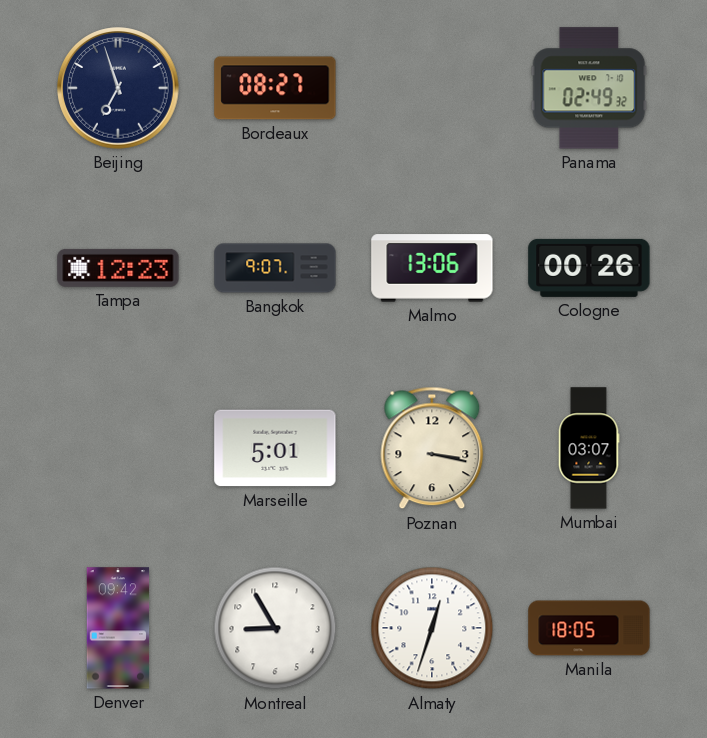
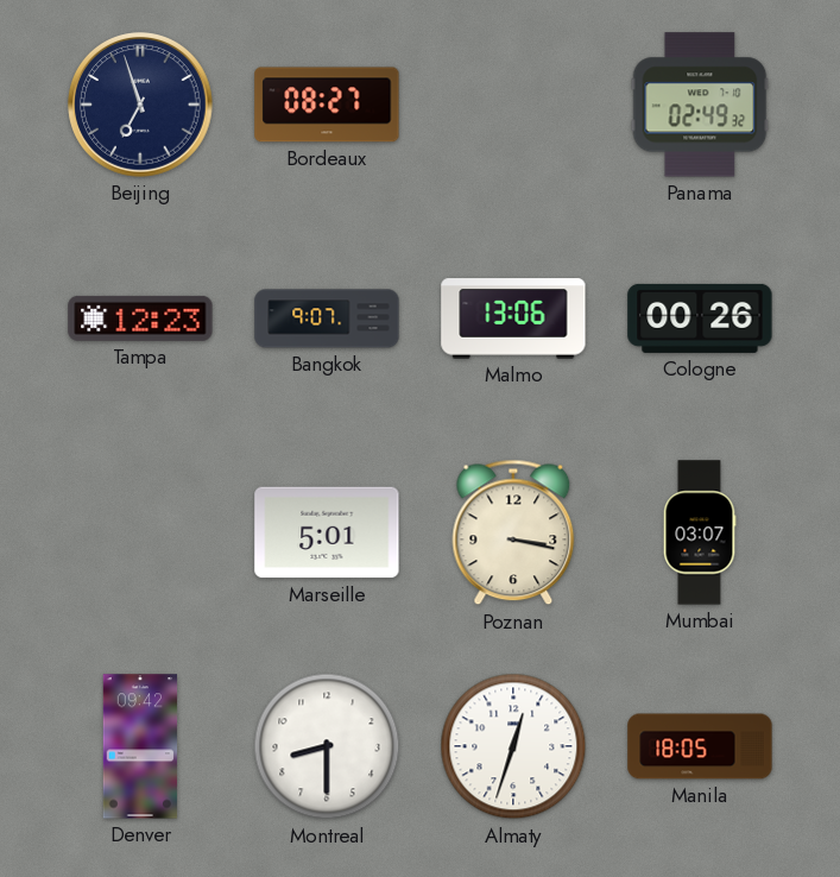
Montreal: 8:55 -> 8:30 (327, 746)
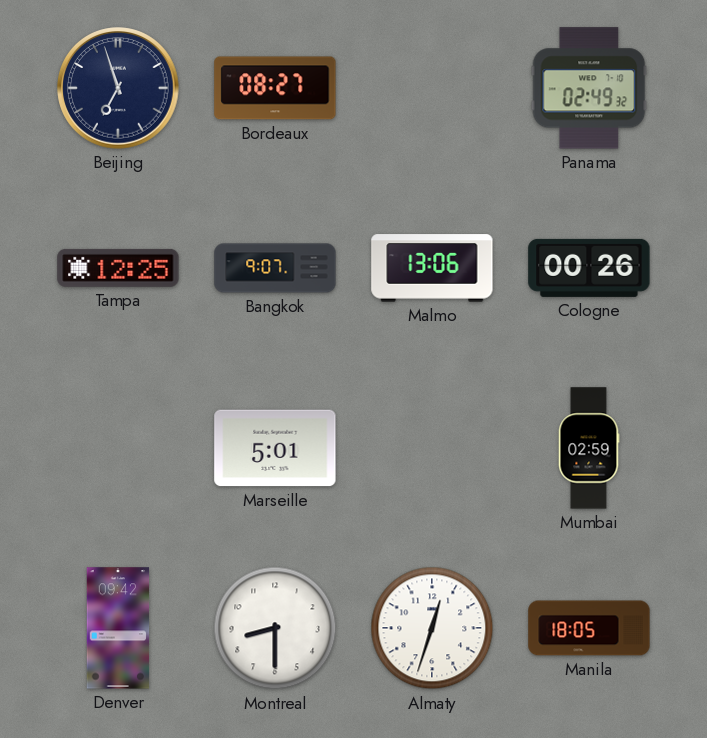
Tampa: 12:23 -> 12:25 (118, 268)
Poznan: 3:17 -> none (513, 532)
Mumbai: 03:07 -> 02:59 (589, 448)
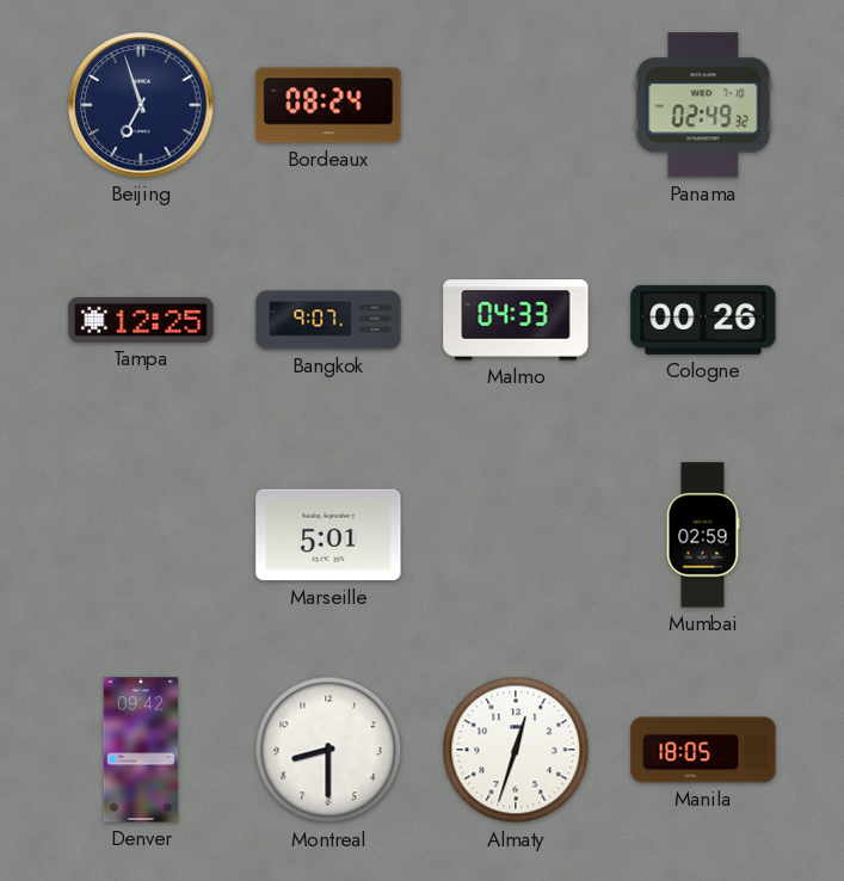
Bordeaux: 08:27 -> 08:24 (328, 105)
Malmo: 13:06 -> 04:33 (516, 320)
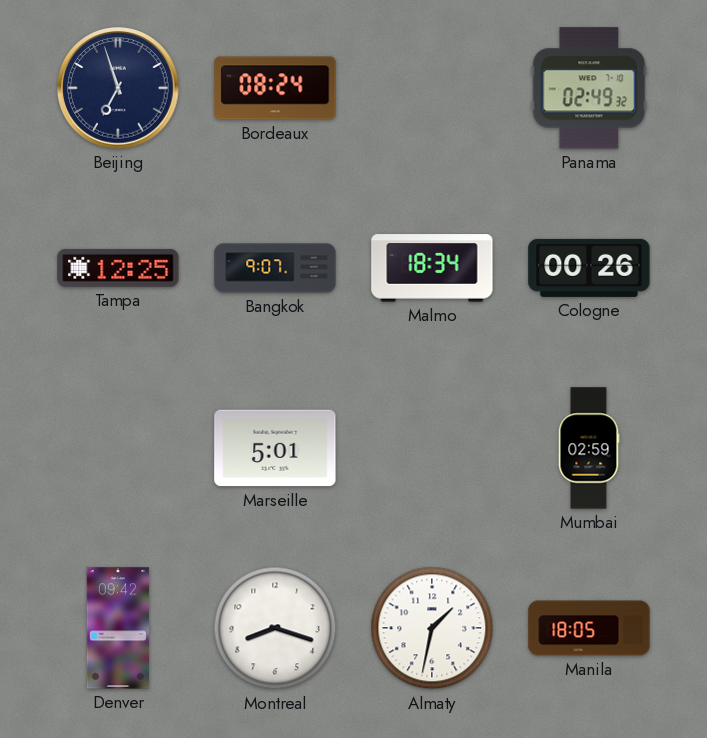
Malmo: 04:33 -> 18:34 (432, 268)
Montreal: 8:30 -> 8:18 (275, 628)
Almaty: 12:33 -> 1:32 (432, 628)
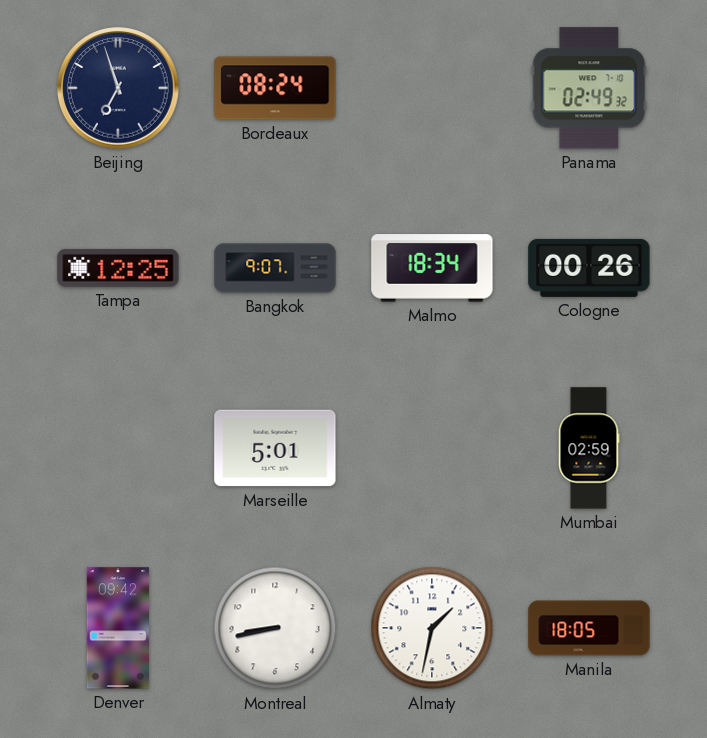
Montreal: 8:18 -> 8:43 (275, 628)
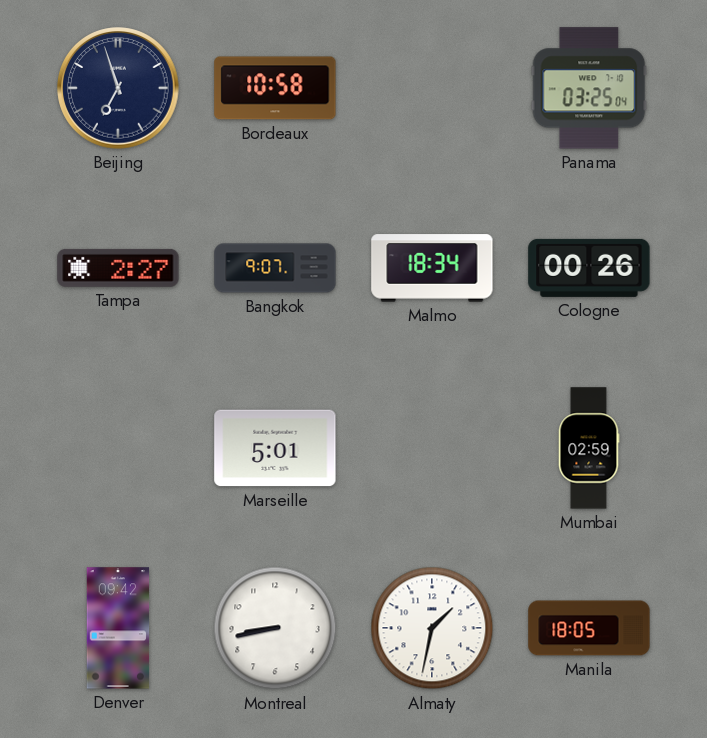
Bordeaux: 08:24 -> 10:58 (275, 88)
Panama: 02:49 -> 03:25 (589, 88)
Tampa: 12:25 -> 2:27 (118, 268)
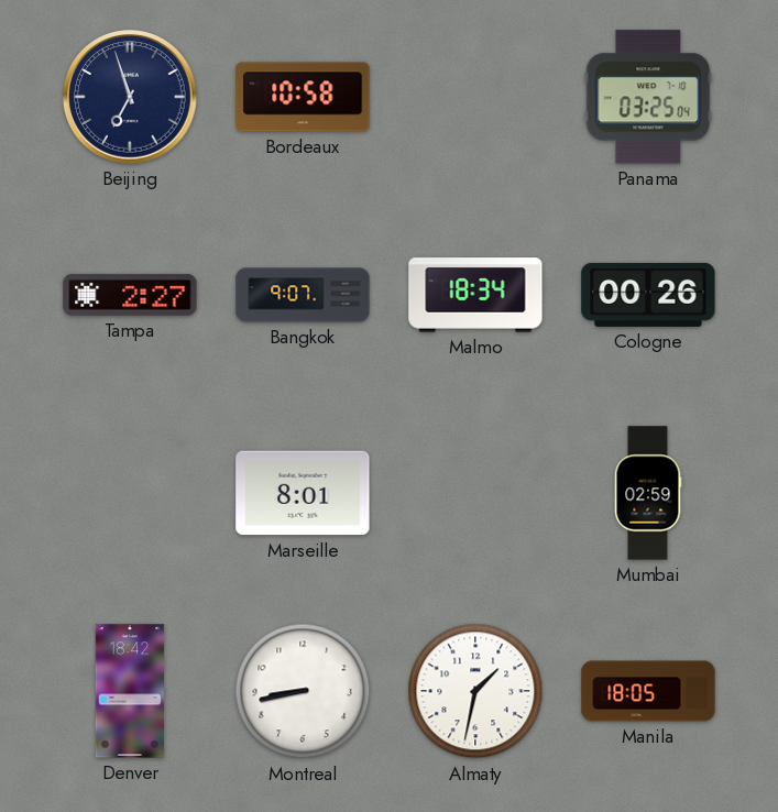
Marseille: 5:01 -> 8:01 (303, 493)
Denver: 09:42 -> 18:42 (130, 691)
